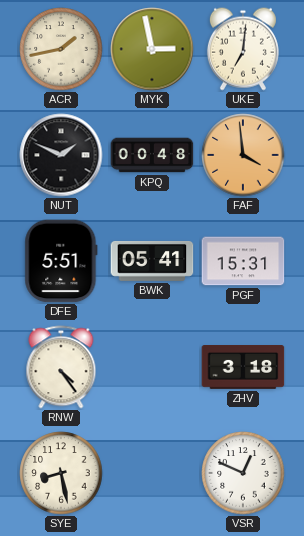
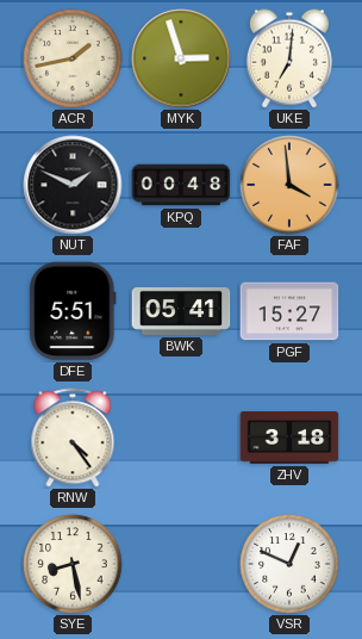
MYK: 2:58 -> 2:57 (181, 58)
PGF: 15:31 -> 15:27 (289, 311)
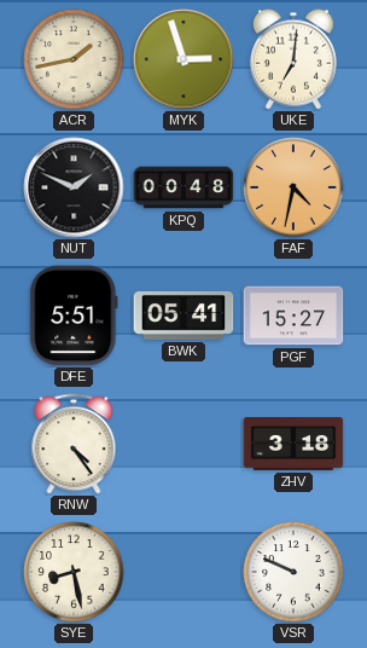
FAF: 3:59 -> 4:32 (293, 187)
VSR: 12:49 -> 9:49 (293, 572)
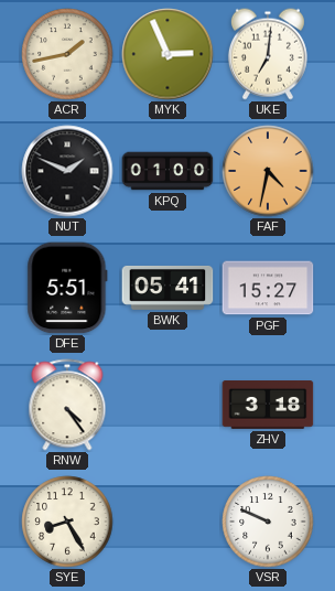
MYK: 2:57 -> 2:56 (167, 54)
KPQ: 00:48 -> 01:00 (167, 171)
SYE: 8:28 -> 8:25 (67, 522)
